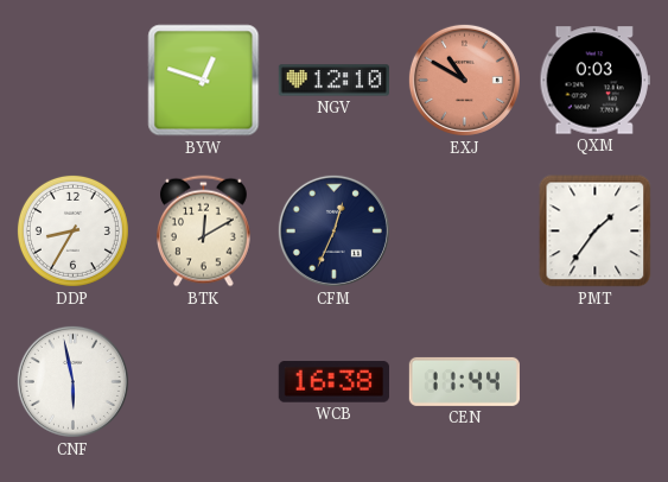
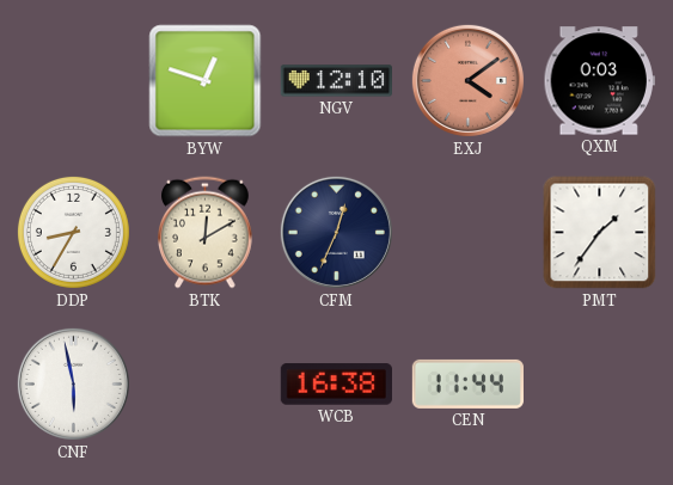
EXJ: 10:50 -> 4:09 (467, 80)
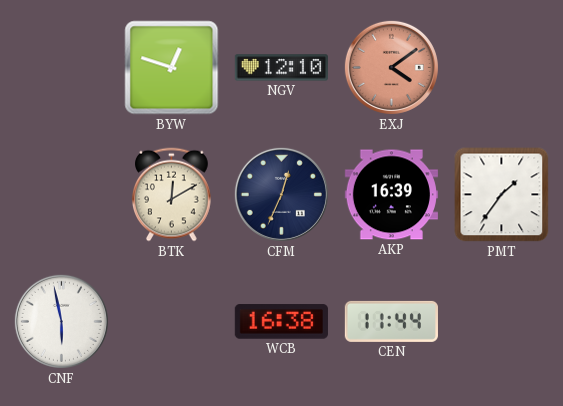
QXM: 0:03 -> none (599, 81)
DDP: 8:35 -> none (73, 232)
AKP: none -> 16:39 (391, 195)
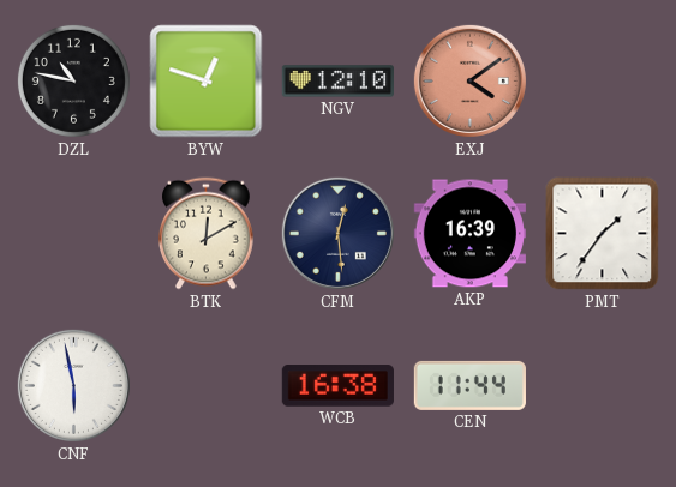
DZL: none -> 10:47 (73, 80)
CFM: 12:34 -> 12:29 (337, 233)
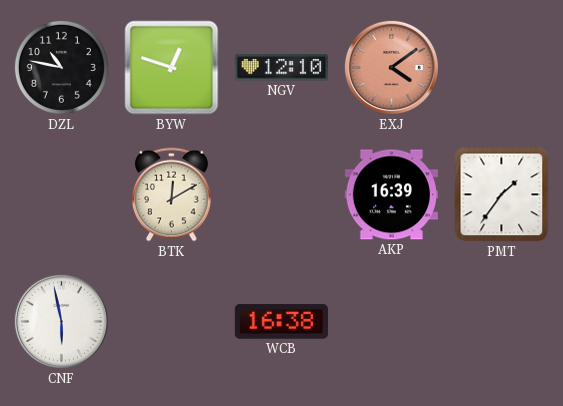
CFM: 12:29 -> none (337, 233)
CEN: 11:44 -> none (469, 385)
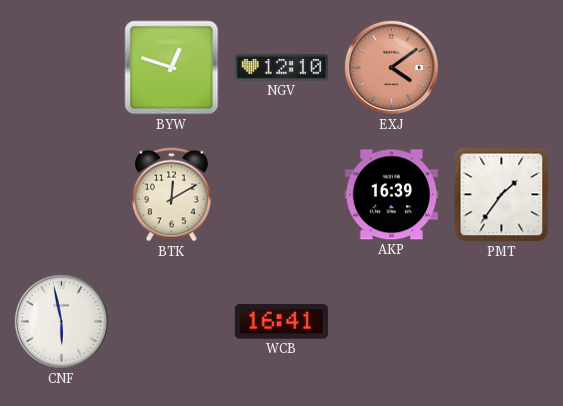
DZL: 10:47 -> none (61, 67)
WCB: 16:38 -> 16:41 (281, 322)
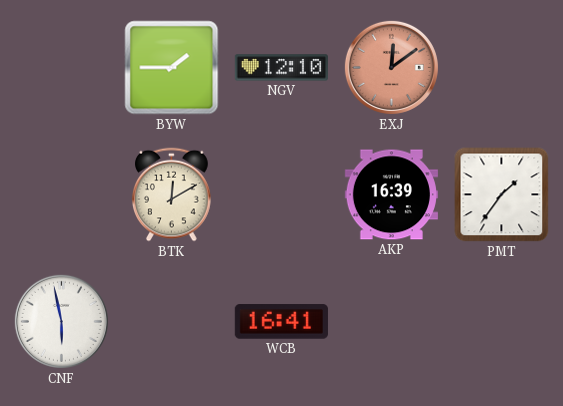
BYW: 12:48 -> 1:45 (172, 68)
EXJ: 4:09 -> 12:09 (391, 67)
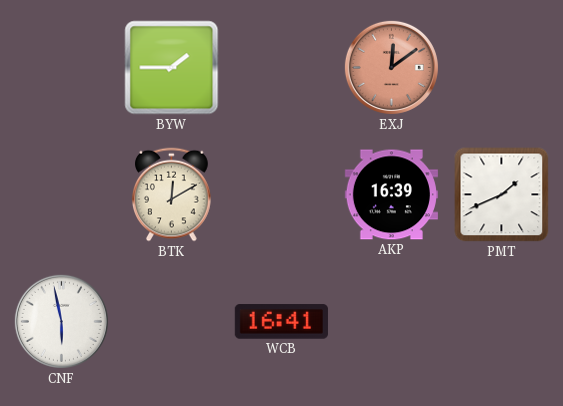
NGV: 12:10 -> none (281, 68)
PMT: 1:36 -> 1:41 (502, 195)
